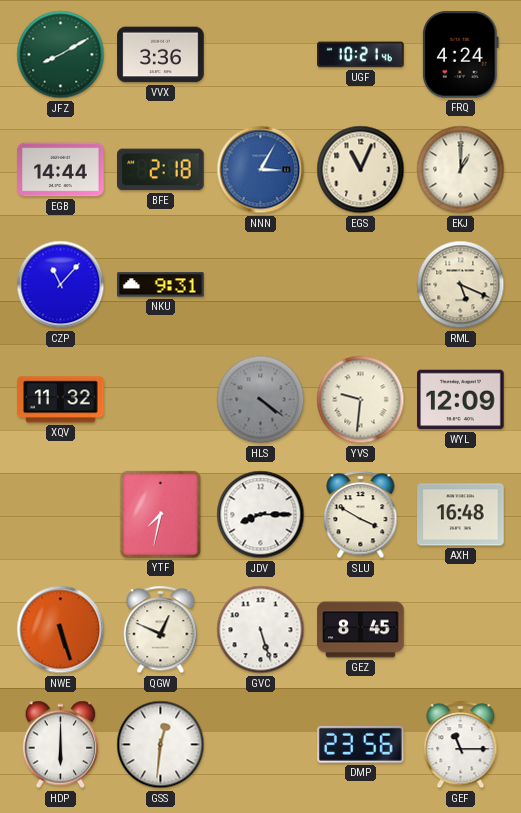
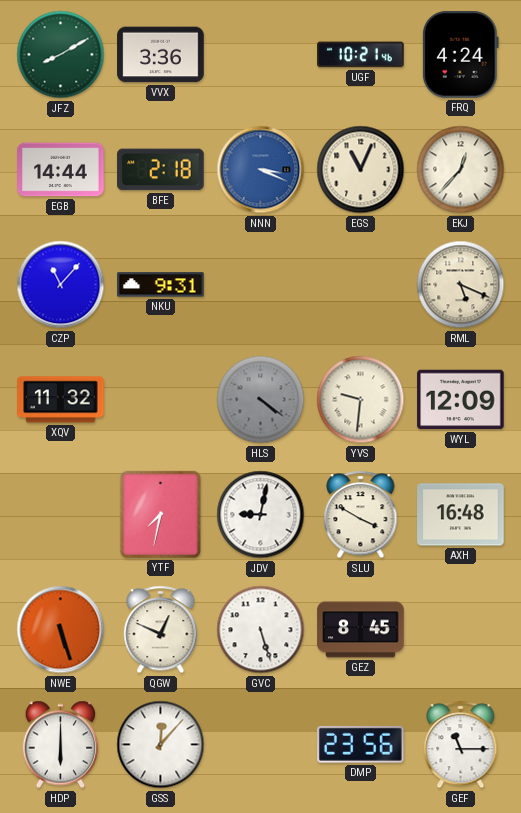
NNN: 3:05 -> 3:19 (261, 170)
EKJ: 1:00 -> 12:37 (461, 170)
JDV: 8:15 -> 9:02 (261, 515)
GSS: 12:31 -> 12:07 (161, 745)
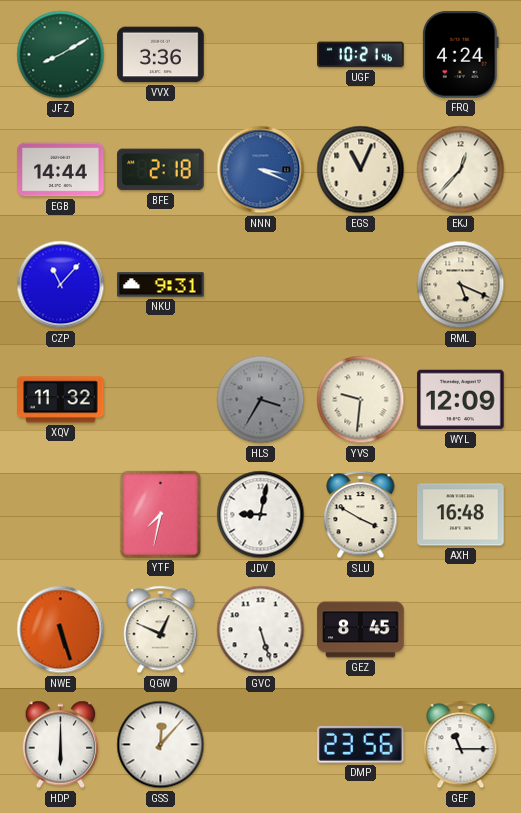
HLS: 4:21 -> 3:35 (261, 400)
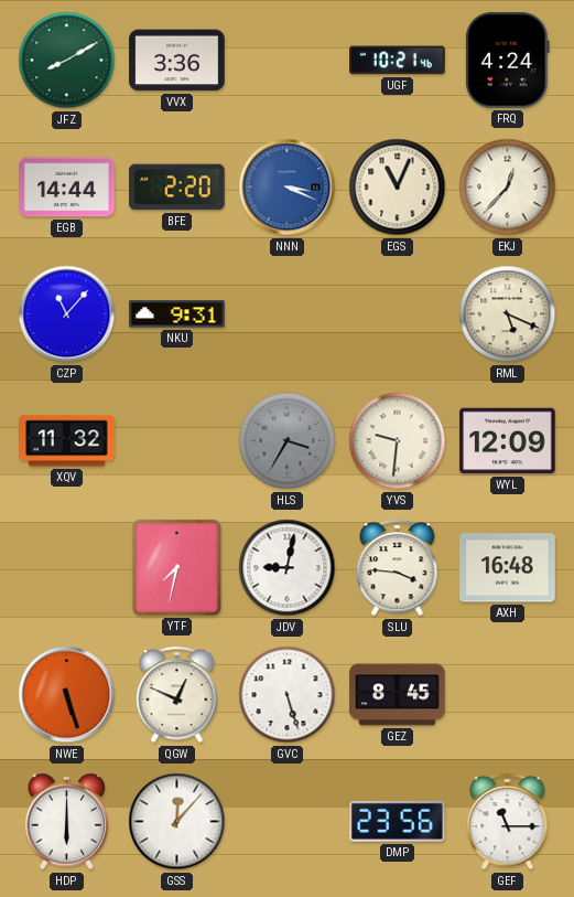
BFE: 2:18 -> 2:20 (177, 188)
SLU: 3:50 -> 3:46 (398, 568)
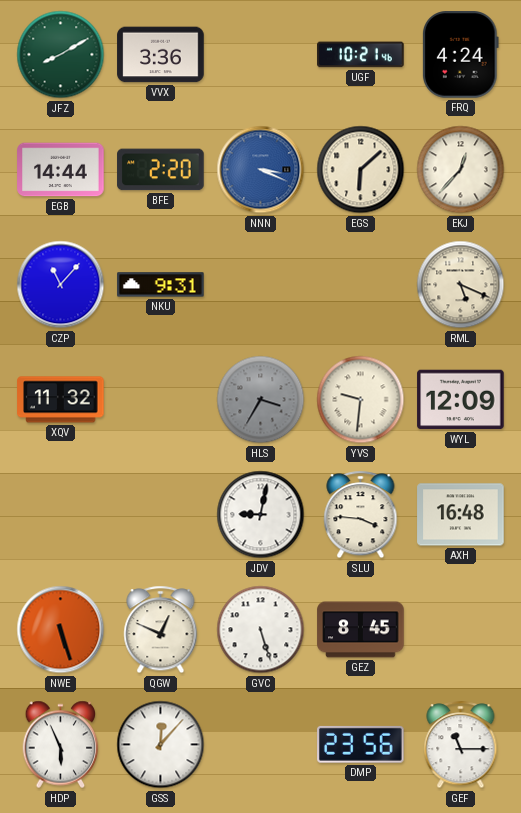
EGS: 11:04 -> 6:08 (361, 170)
YTF: 7:32 -> none (176, 567)
HDP: 6:00 -> 5:56 (61, 745)
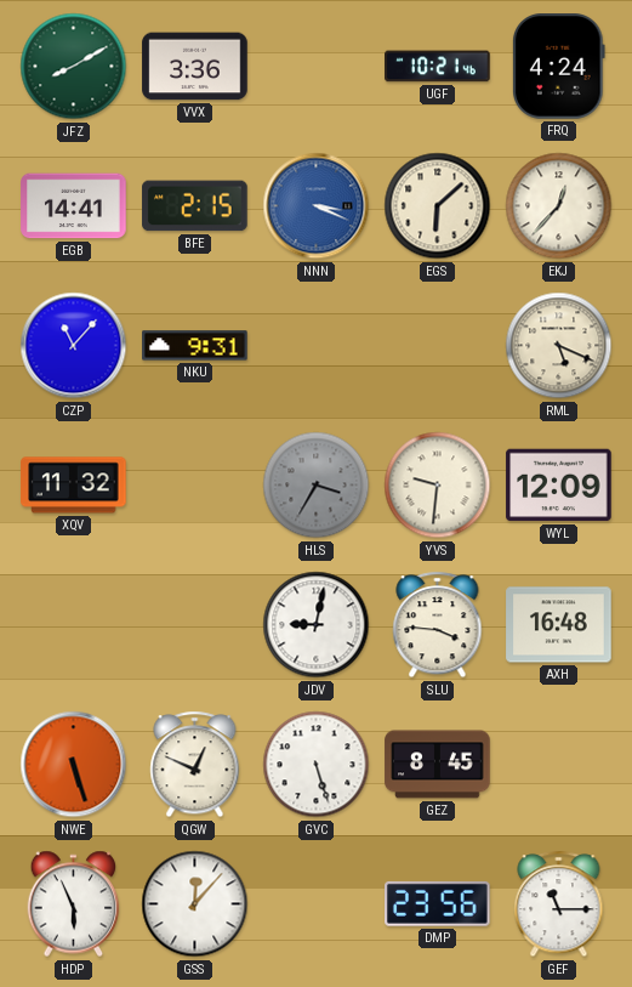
EGB: 14:44 -> 14:41 (74, 206)
BFE: 2:20 -> 2:15 (195, 206)
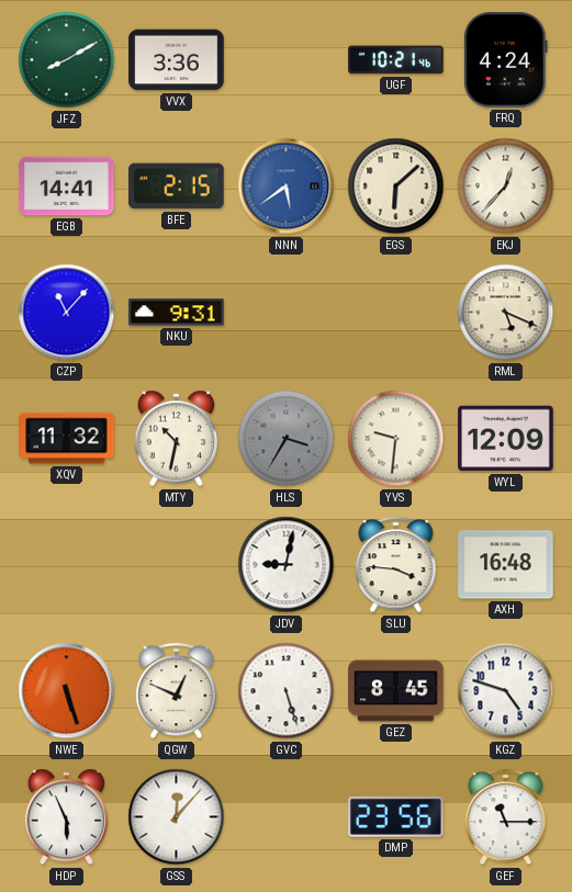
NNN: 3:19 -> 5:39 (287, 187)
MTY: none -> 10:32 (177, 439)
KGZ: none -> 4:48 (506, 691)
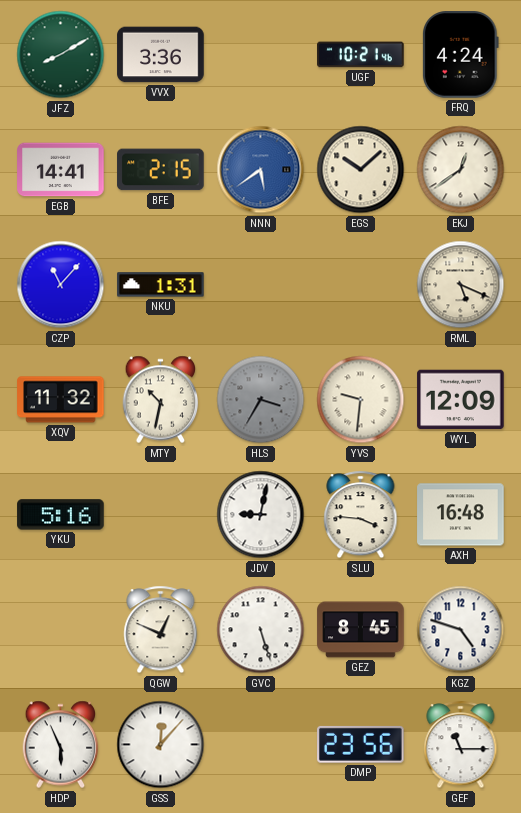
EGS: 6:08 -> 10:08 (361, 170)
EKJ: 12:37 -> 12:39 (461, 170)
NKU: 9:31 -> 1:31 (161, 285)
YKU: none -> 5:16 (61, 515)
NWE: 5:27 -> none (67, 691)
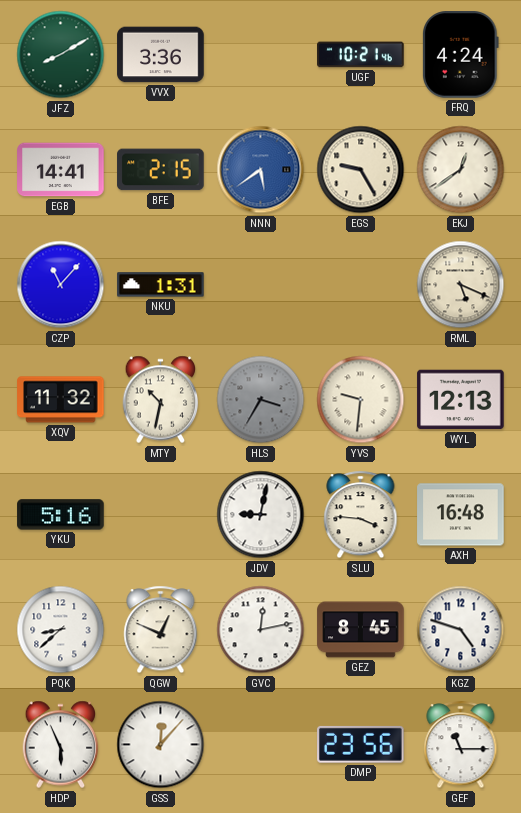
EGS: 10:08 -> 9:25 (361, 170)
WYL: 12:09 -> 12:13 (461, 400)
PQK: none -> 8:38 (61, 630)
GVC: 5:27 -> 12:13 (261, 630)
